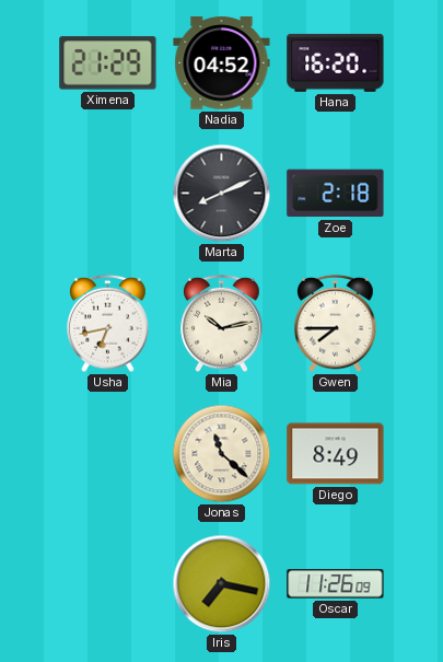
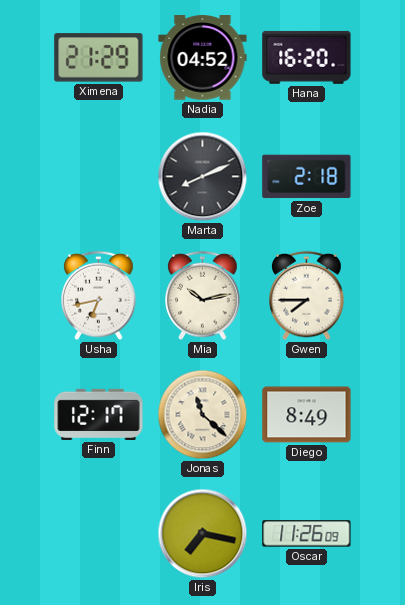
Finn: none -> 12:17 (99, 414)
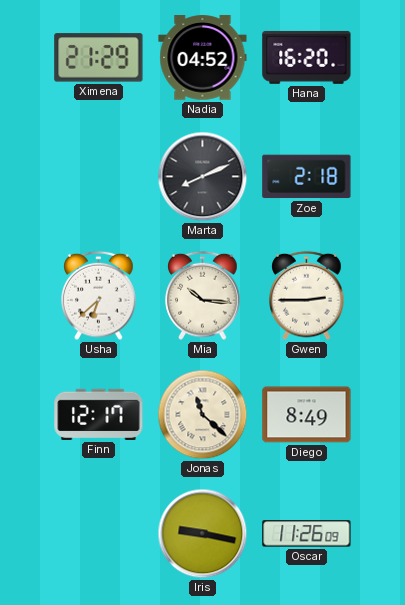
Usha: 6:43 -> 6:38 (99, 296)
Mia: 10:13 -> 10:16 (203, 296)
Gwen: 7:45 -> 2:45 (307, 296)
Iris: 7:17 -> 9:17 (203, 534)
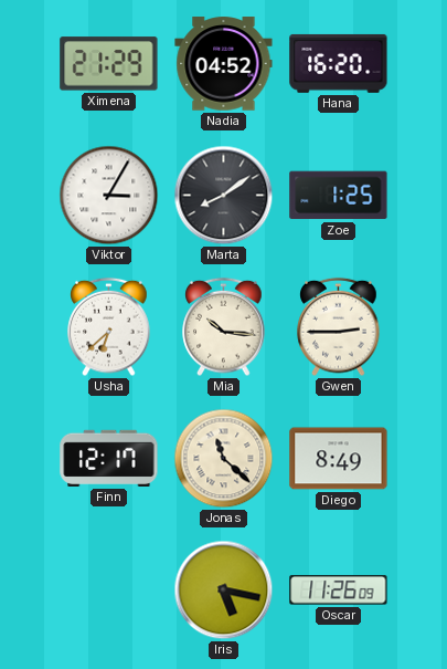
Viktor: none -> 3:05 (109, 196)
Marta: 8:11 -> 8:09 (224, 196)
Zoe: 2:18 -> 1:25 (339, 196)
Iris: 9:17 -> 5:17 (224, 590)
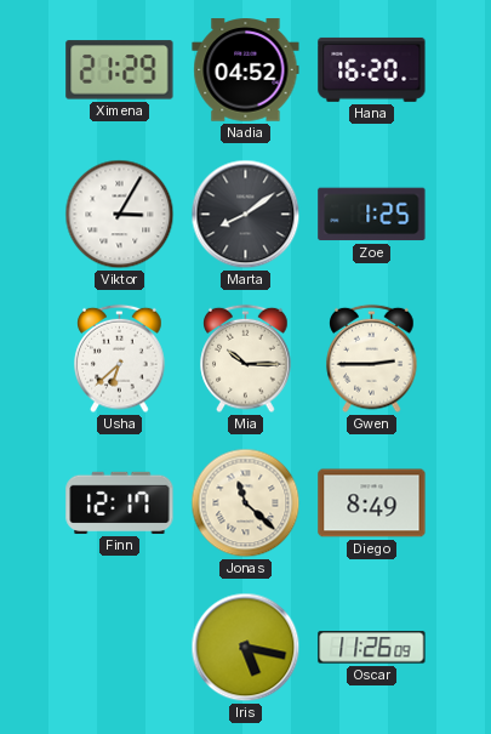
Mia: 10:16 -> 10:15 (246, 359)
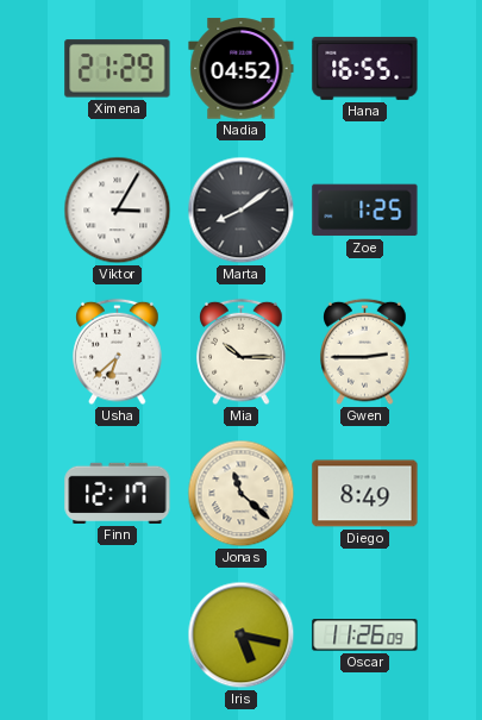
Hana: 16:20 -> 16:55 (365, 68)
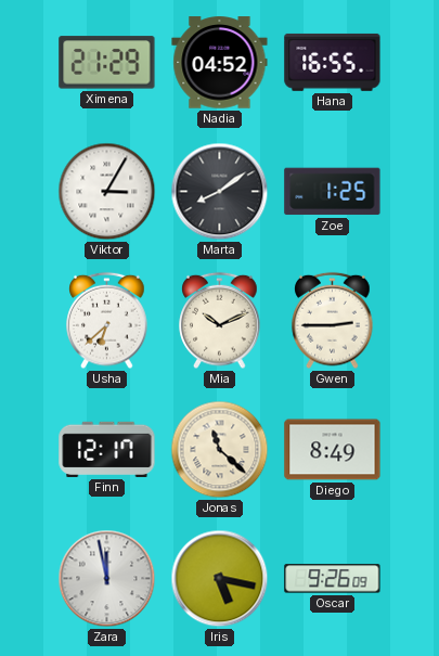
Mia: 10:15 -> 10:11 (220, 321)
Zara: none -> 11:58 (107, 579)
Oscar: 11:26 -> 9:26 (333, 579)
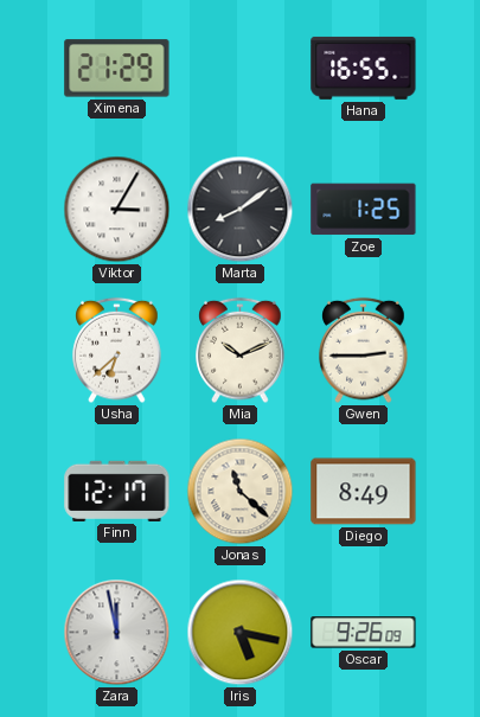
Nadia: 04:52 -> none (220, 63)
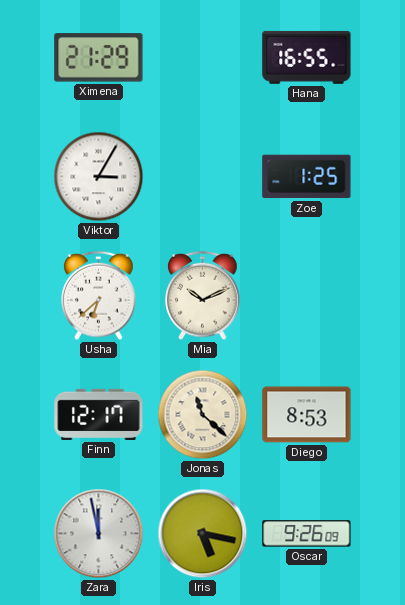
Marta: 8:09 -> none (241, 210)
Gwen: 2:45 -> none (364, 351)
Diego: 8:49 -> 8:53 (307, 415)
